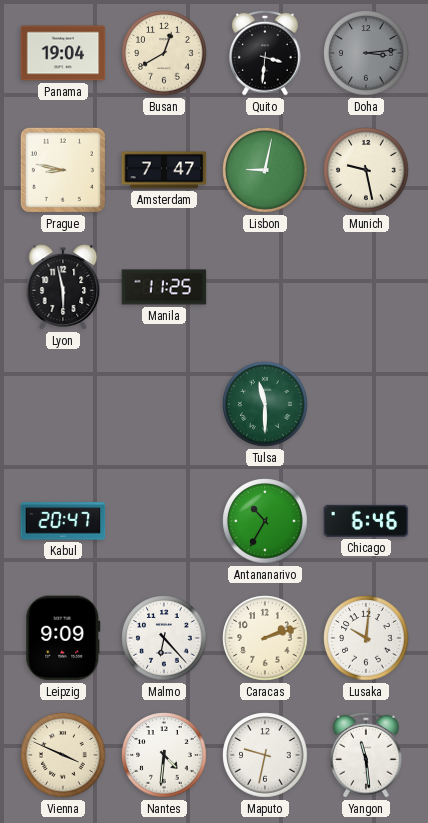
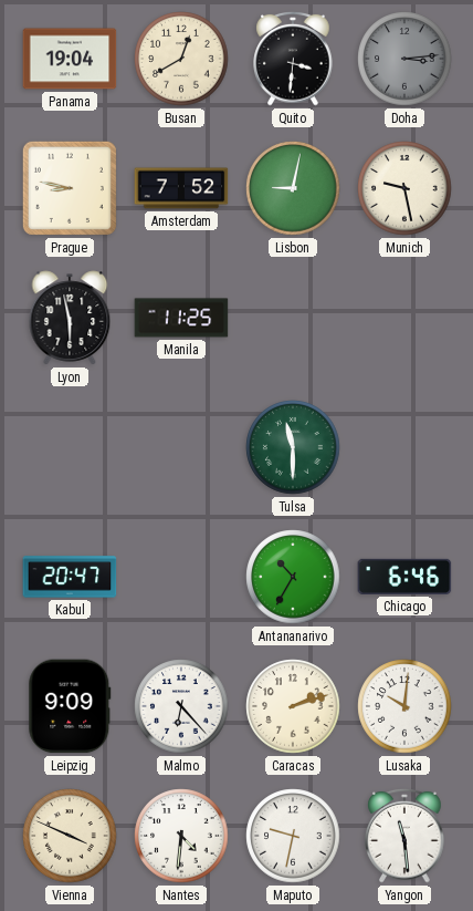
Amsterdam: 7:47 -> 7:52 (181, 188)
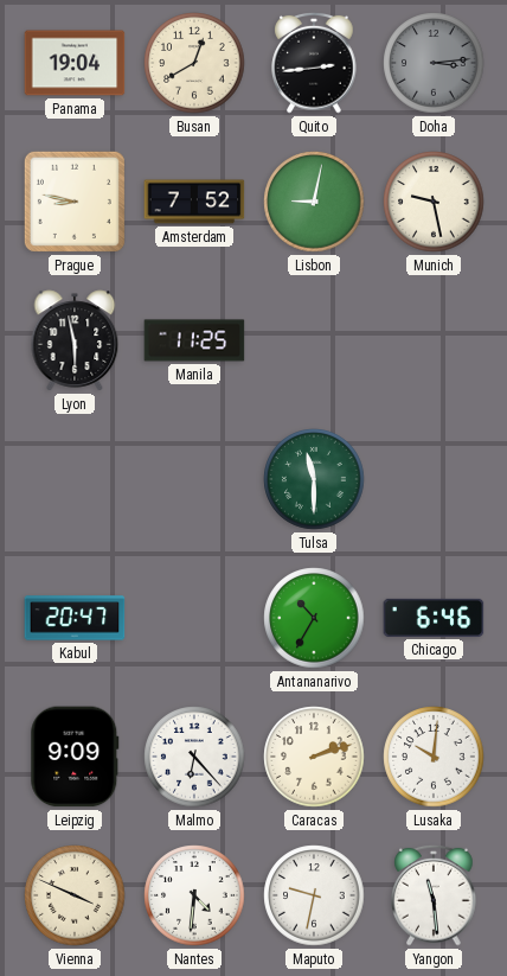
Quito: 3:31 -> 2:44 (314, 63)
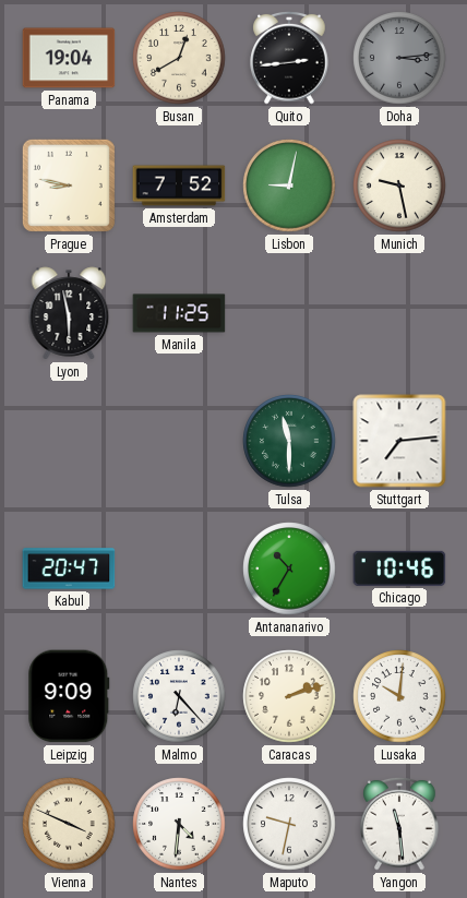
Stuttgart: none -> 7:14 (399, 441)
Chicago: 6:46 -> 10:46 (399, 568)
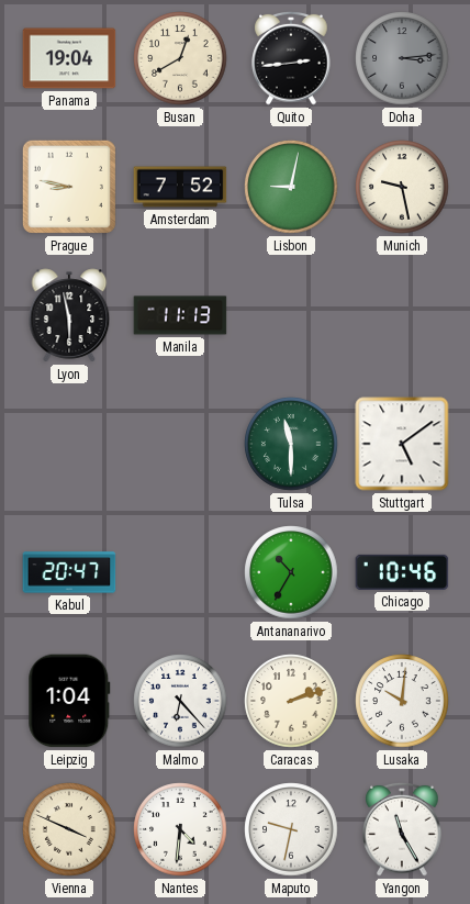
Manila: 11:25 -> 11:13 (180, 315)
Stuttgart: 7:14 -> 5:09 (402, 444)
Leipzig: 9:09 -> 1:04 (69, 701)
Yangon: 11:29 -> 11:25 (402, 829)
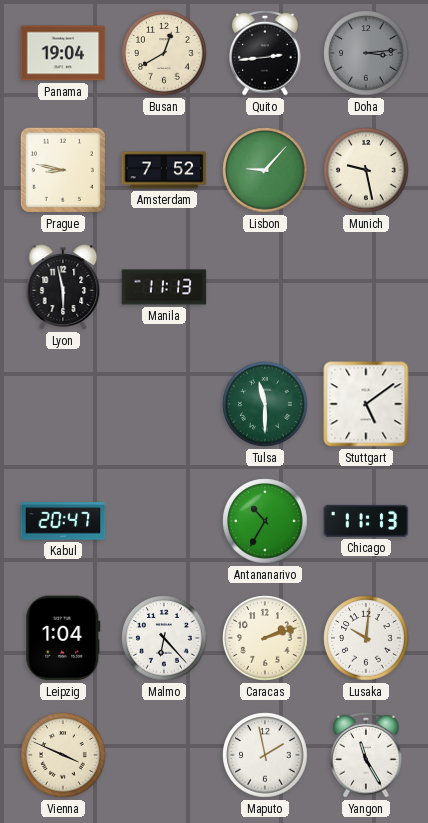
Lisbon: 9:02 -> 9:07 (265, 170)
Chicago: 10:46 -> 11:13 (366, 521)
Nantes: 4:31 -> none (180, 829)
Maputo: 9:32 -> 1:58 (265, 755)
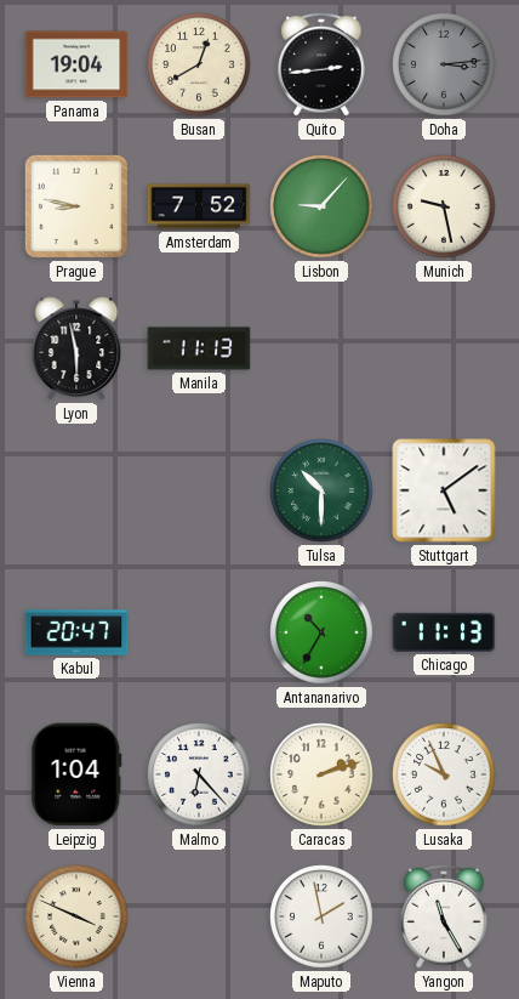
Tulsa: 11:30 -> 10:30 (321, 490)
Lusaka: 10:01 -> 9:56 (444, 774)
